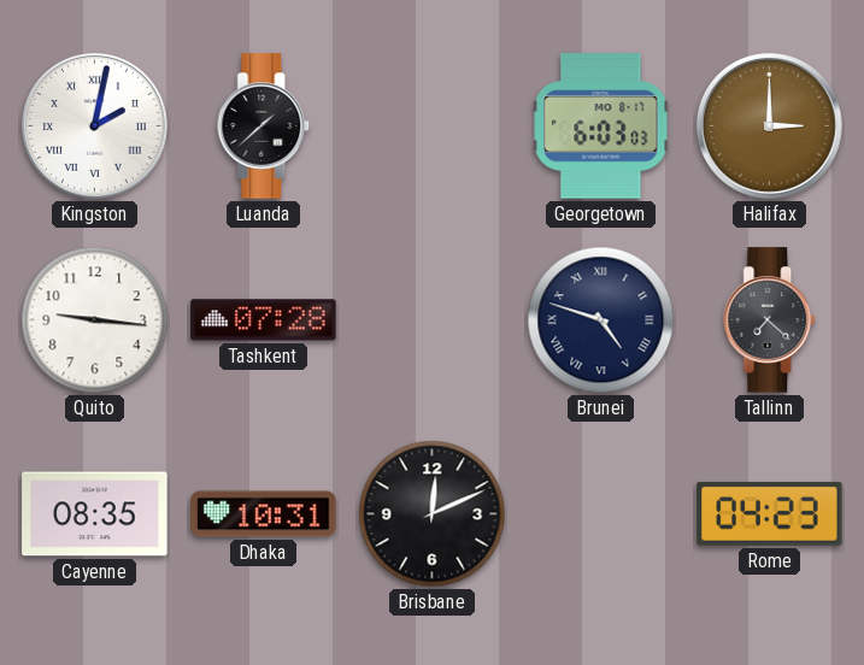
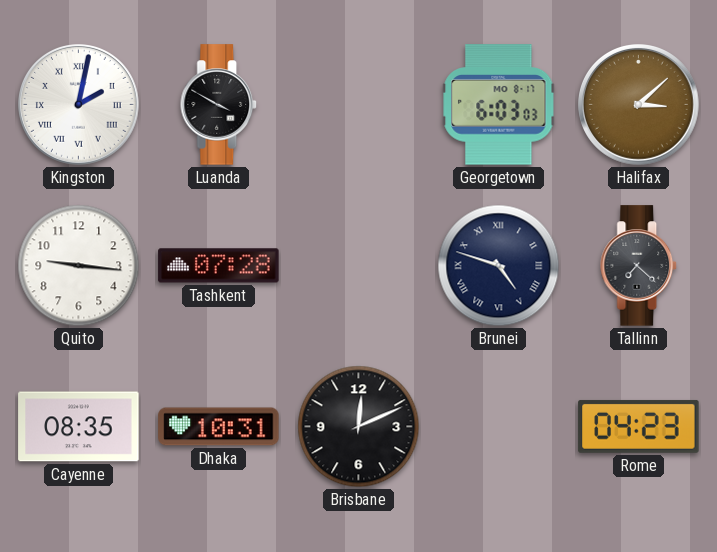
Luanda: 1:38 -> 3:50 (219, 105)
Halifax: 3:00 -> 3:08 (639, 105)
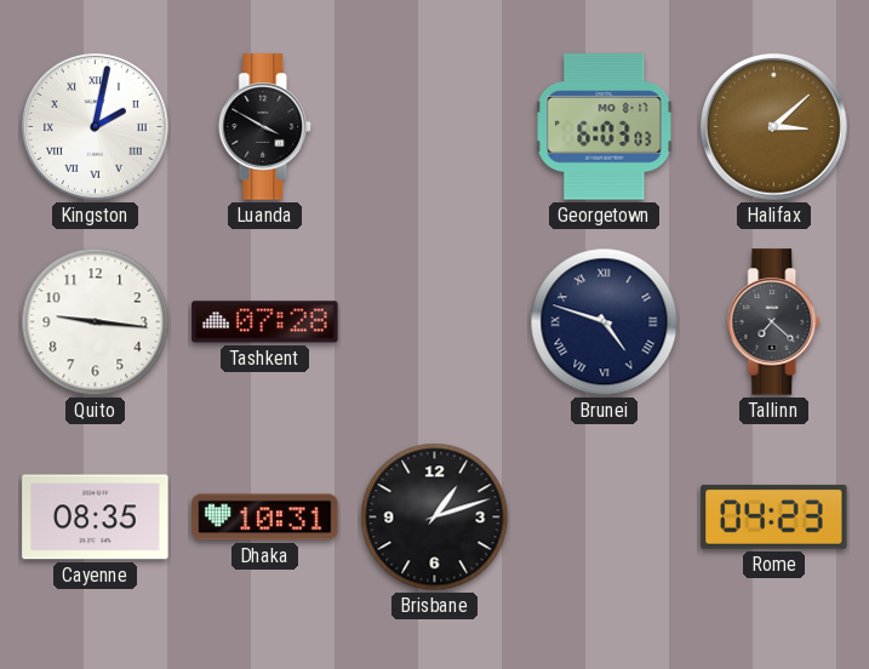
Brisbane: 12:11 -> 1:12 (435, 518)
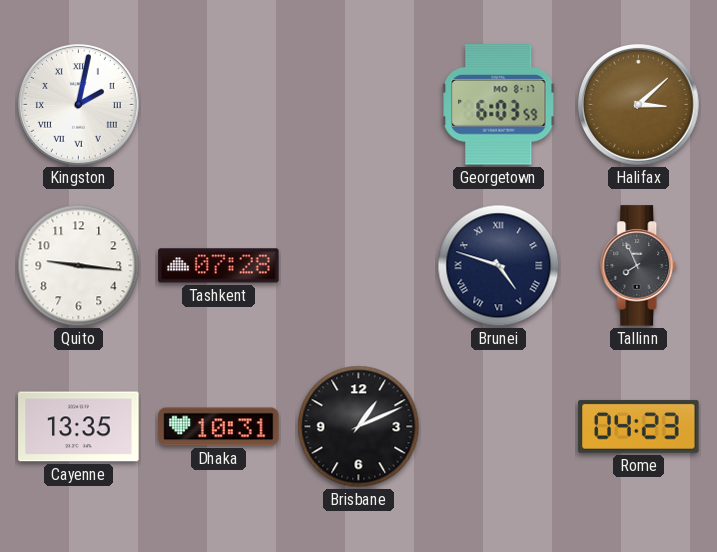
Luanda: 3:50 -> none (265, 127)
Georgetown: 6:03:03 -> 6:03:59 (499, 105)
Tallinn: 7:22 -> 7:56 (639, 266)
Cayenne: 08:35 -> 13:35 (79, 427)
Brisbane: 1:12 -> 1:11 (359, 427)
